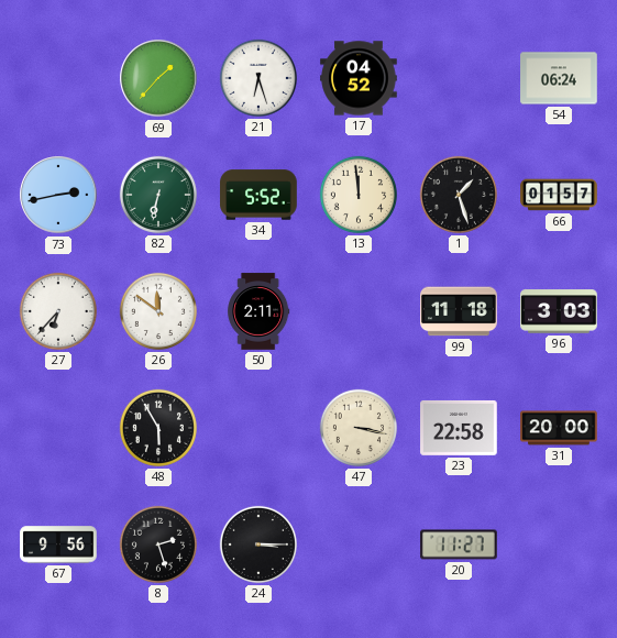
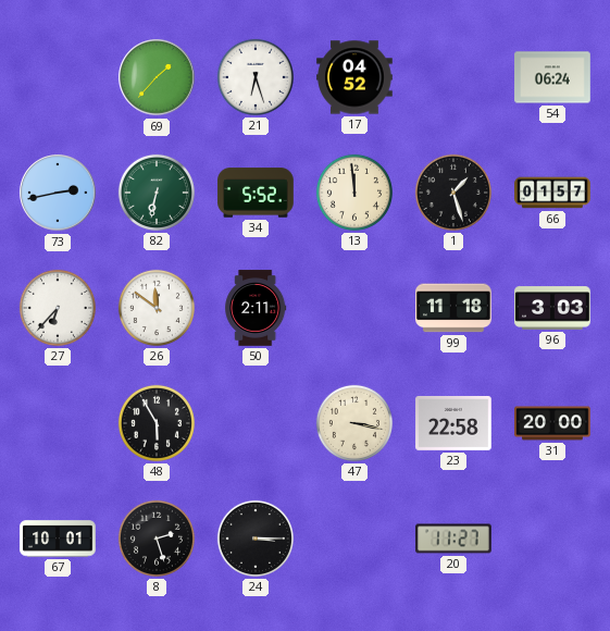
67: 9:56 -> 10:01 (58, 539)
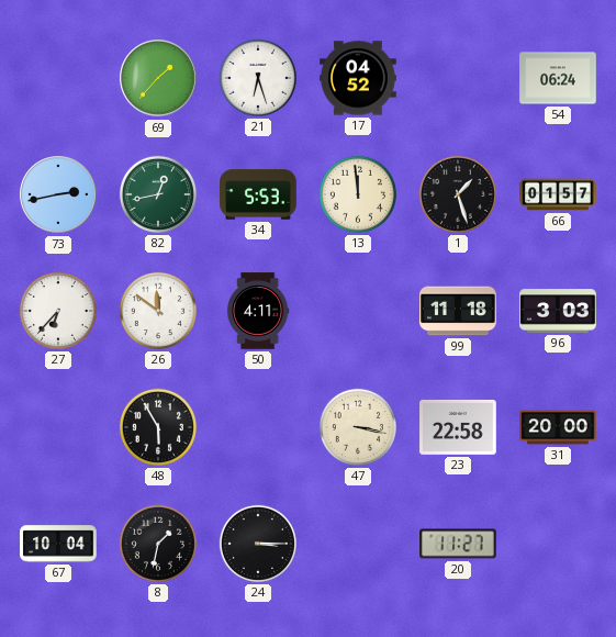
82: 6:32 -> 12:43 (158, 194)
34: 5:52 -> 5:53 (258, 194)
50: 2:11 -> 4:11 (258, 311)
67: 10:01 -> 10:04 (58, 544)
8: 2:27 -> 1:32 (158, 544)
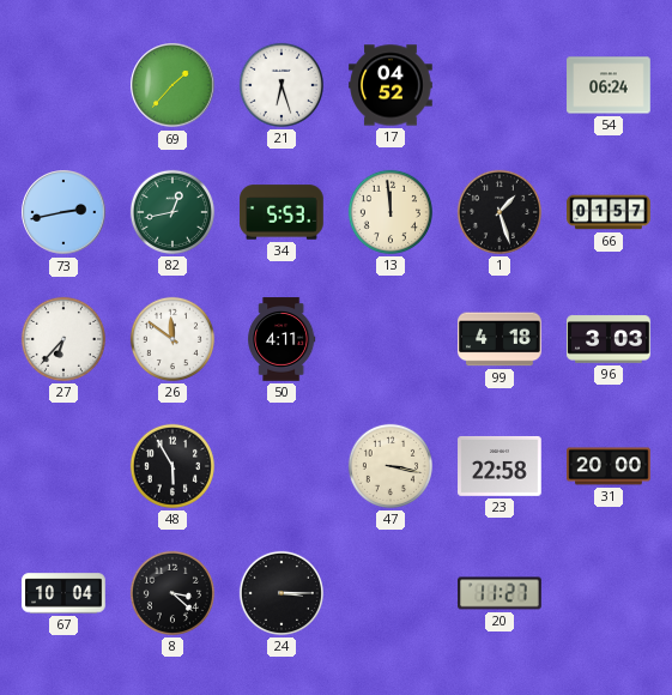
99: 11:18 -> 4:18 (500, 339)
8: 1:32 -> 3:22 (172, 593)
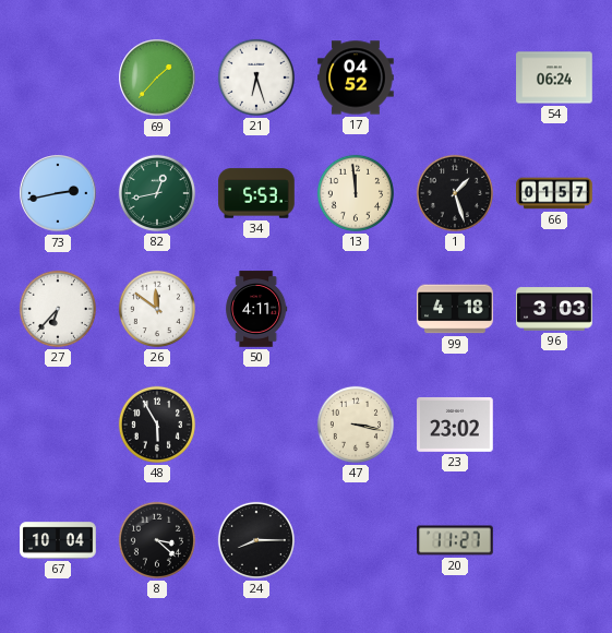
23: 22:58 -> 23:02 (455, 425)
31: 20:00 -> none (609, 466)
24: 3:15 -> 8:15 (256, 540)
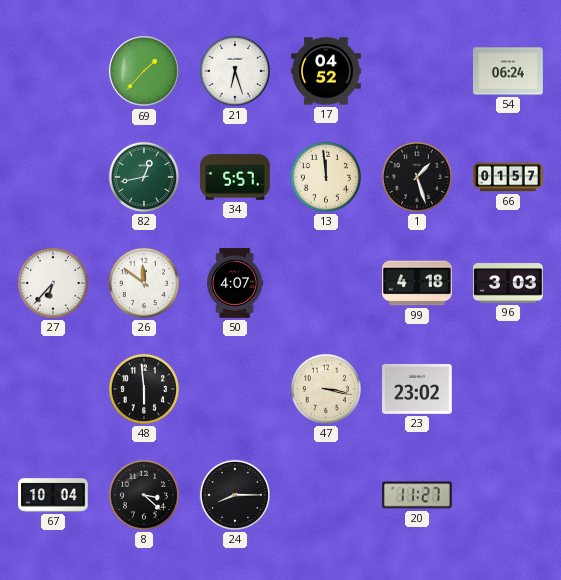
73: 2:43 -> none (58, 193)
34: 5:53 -> 5:57 (235, 177)
50: 4:11 -> 4:07 (235, 283)
48: 5:55 -> 5:59 (144, 389)
